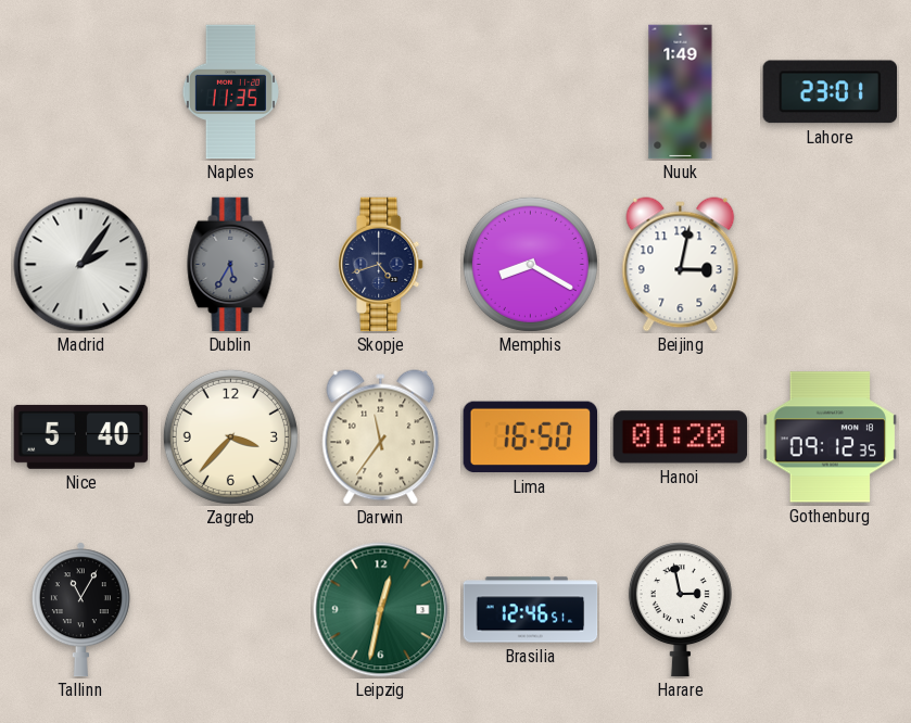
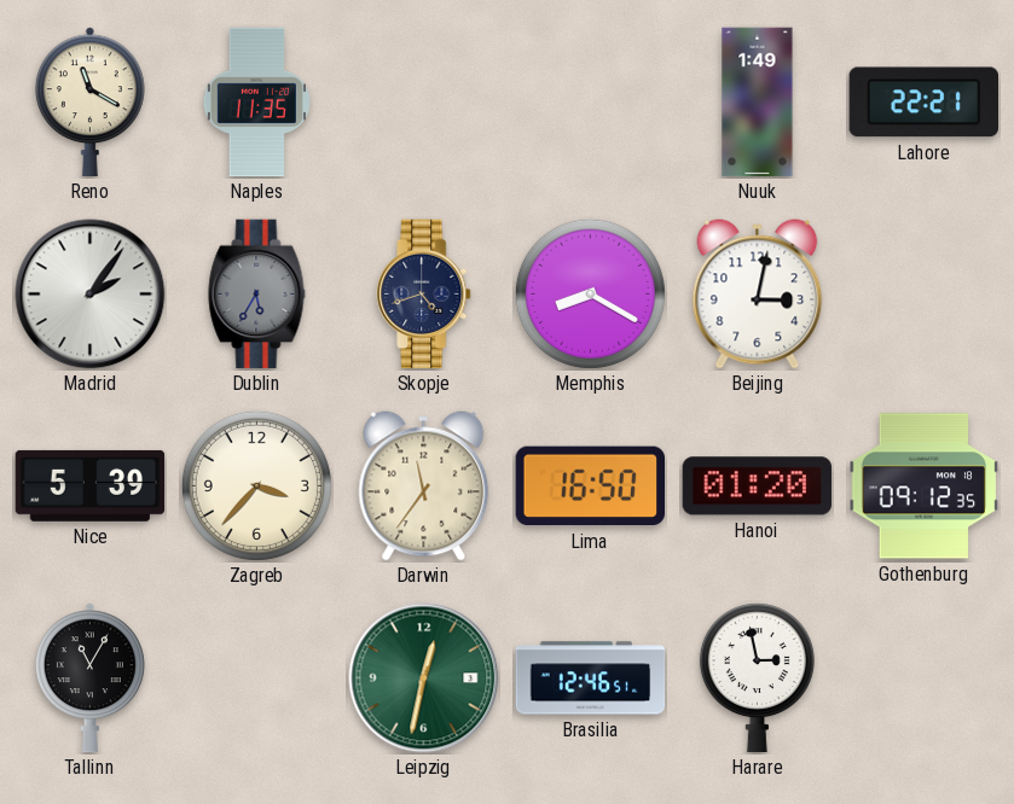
Reno: none -> 11:20 (89, 103)
Lahore: 23:01 -> 22:21 (925, 103)
Nice: 5:40 -> 5:39 (91, 485)
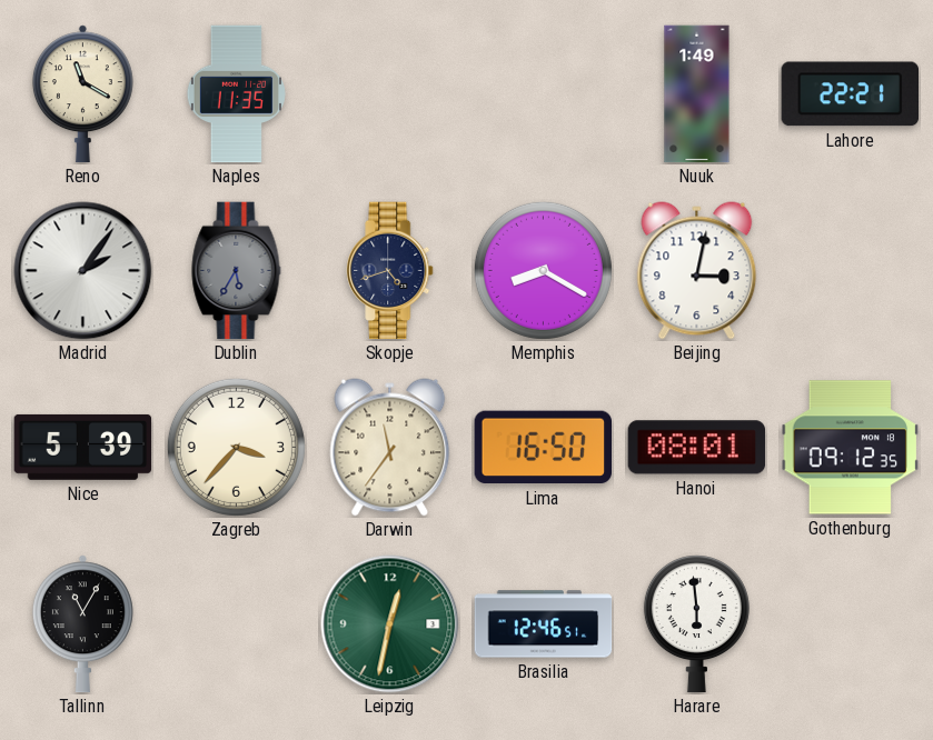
Hanoi: 01:20 -> 08:01 (697, 448)
Harare: 2:58 -> 5:59 (696, 624)
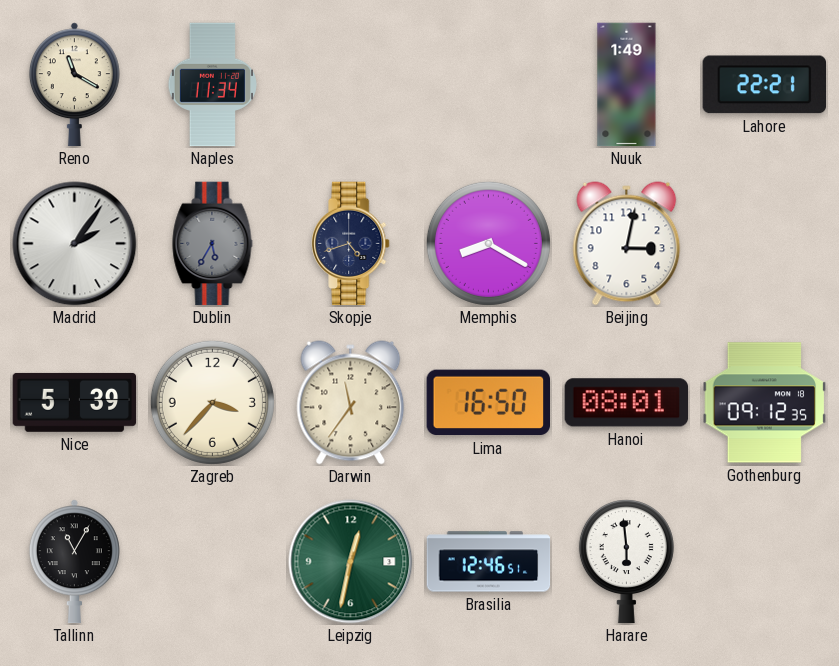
Naples: 11:35 -> 11:34 (212, 85)
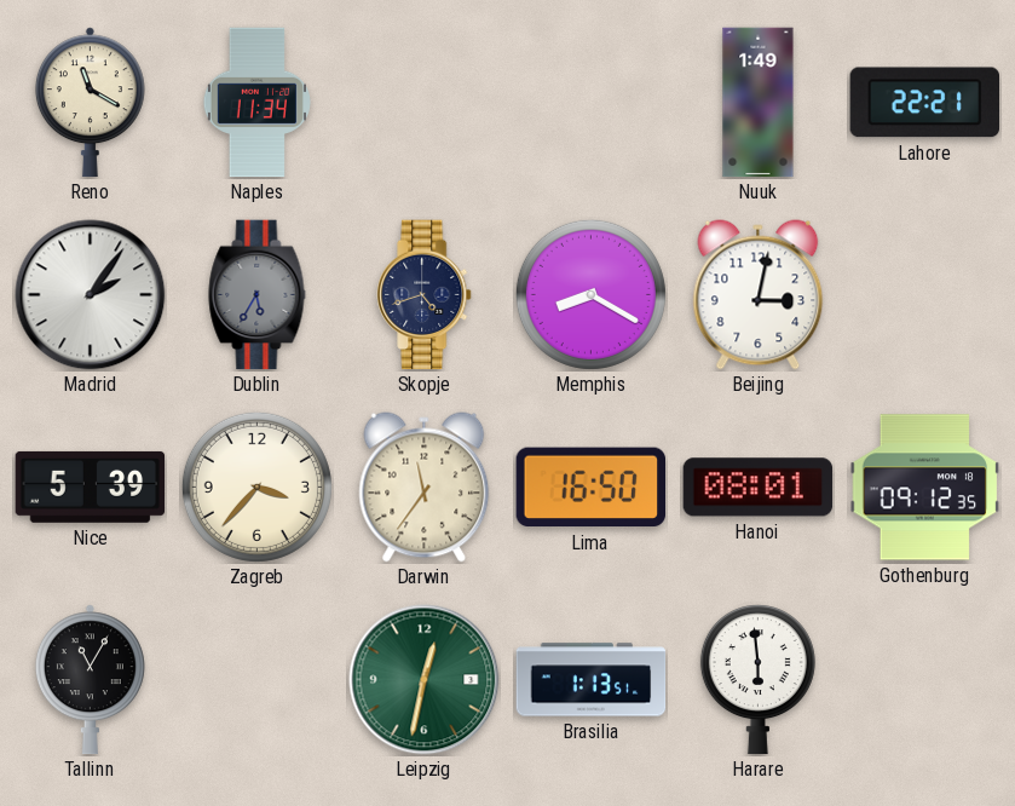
Brasilia: 12:46 -> 1:13 (592, 680)
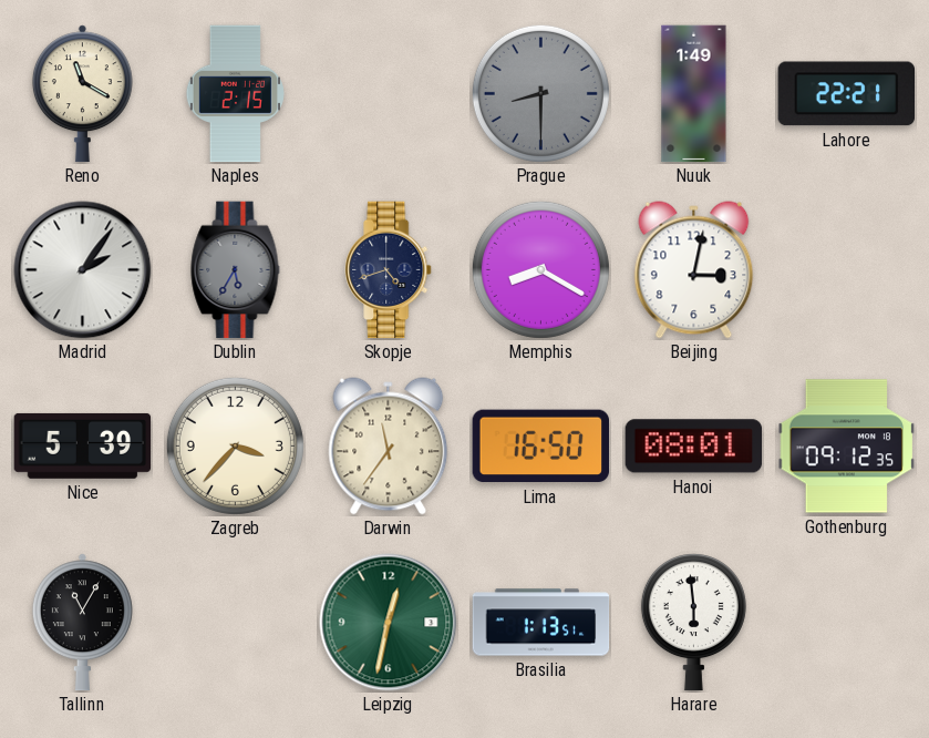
Naples: 11:34 -> 2:15 (235, 94)
Prague: none -> 8:30 (540, 93)
